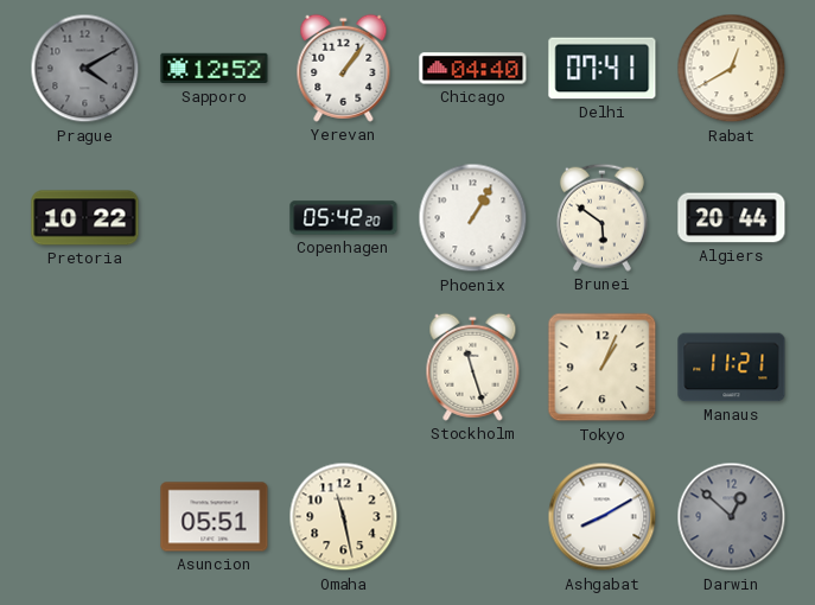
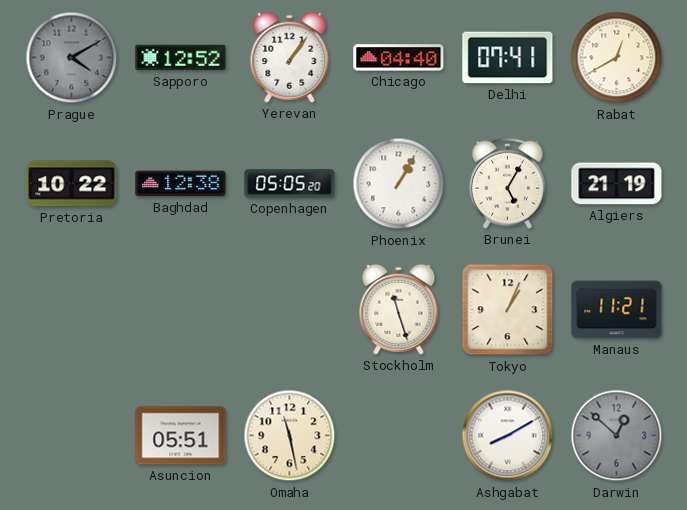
Baghdad: none -> 12:38 (181, 184)
Copenhagen: 05:42 -> 05:05 (290, 184)
Brunei: 5:51 -> 5:05 (507, 183)
Algiers: 20:44 -> 21:19 (617, 184)
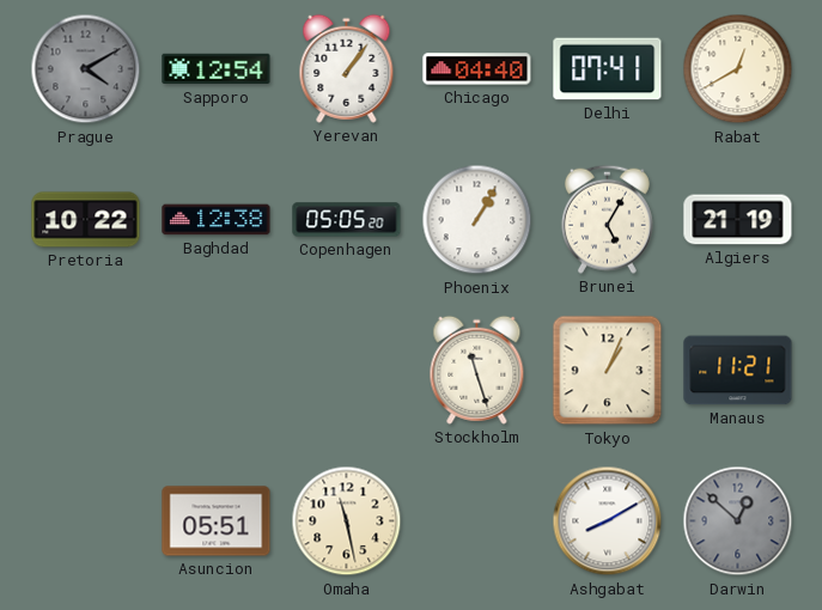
Sapporo: 12:52 -> 12:54 (217, 69)
